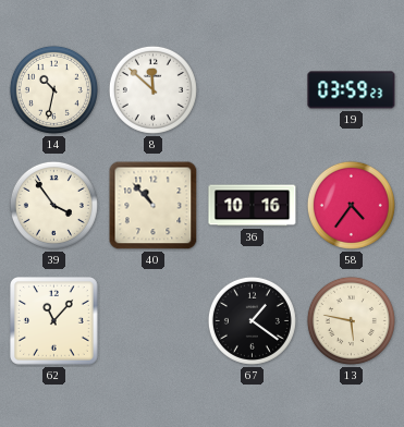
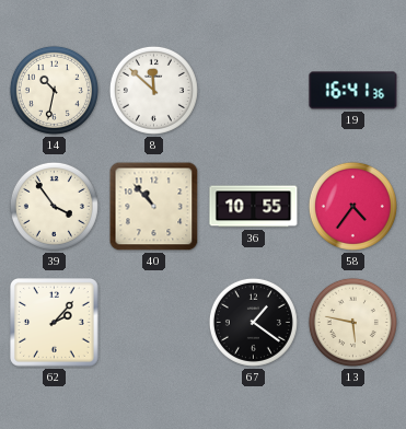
19: 03:59 -> 16:41 (353, 91)
36: 10:16 -> 10:55 (254, 207)
62: 11:07 -> 2:07 (55, 323)
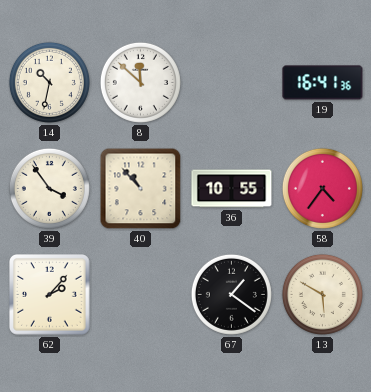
13: 5:47 -> 5:50 (322, 294)
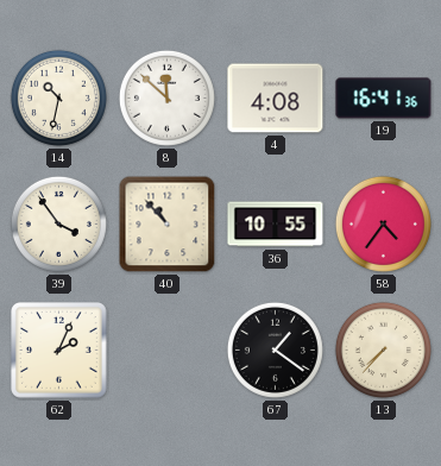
4: none -> 4:08 (276, 99)
62: 2:07 -> 2:04 (59, 351)
13: 5:50 -> 7:37 (383, 349)
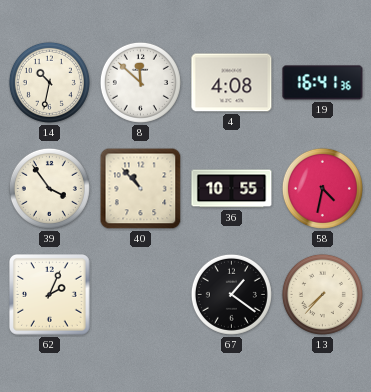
58: 4:36 -> 4:32 (322, 188)
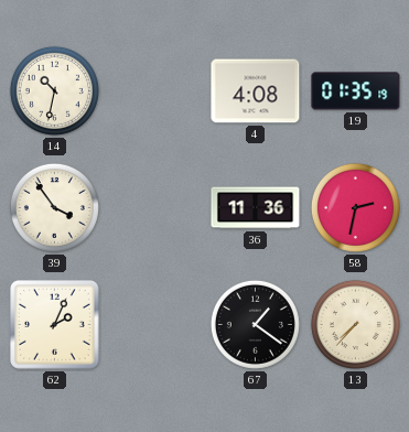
8: 11:52 -> none (140, 82)
19: 16:41 -> 01:35 (356, 91)
40: 10:53 -> none (141, 189)
36: 10:55 -> 11:36 (256, 208)
58: 4:32 -> 2:32 (355, 207)
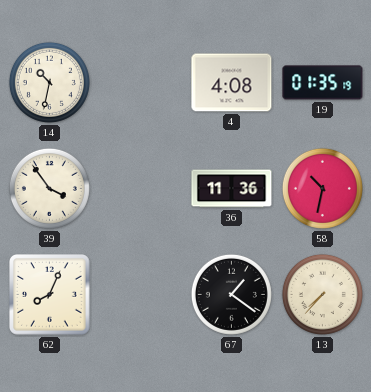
58: 2:32 -> 10:32 (322, 188)
62: 2:04 -> 8:04 (50, 295)
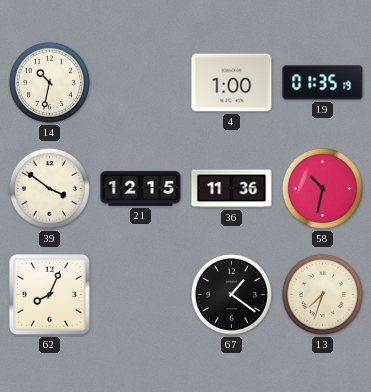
4: 4:08 -> 1:00 (232, 83)
39: 3:54 -> 3:51 (49, 188)
21: none -> 12:15 (141, 189)
13: 7:37 -> 7:33 (322, 294)
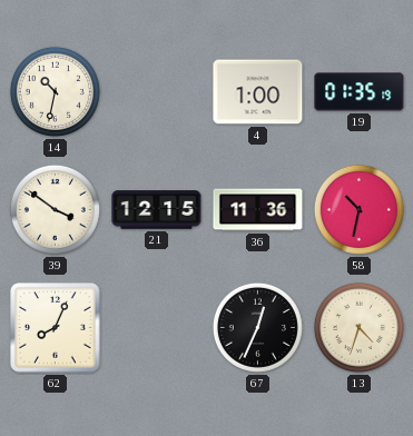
67: 1:21 -> 12:34 (257, 327)
13: 7:33 -> 4:33 (358, 327)
